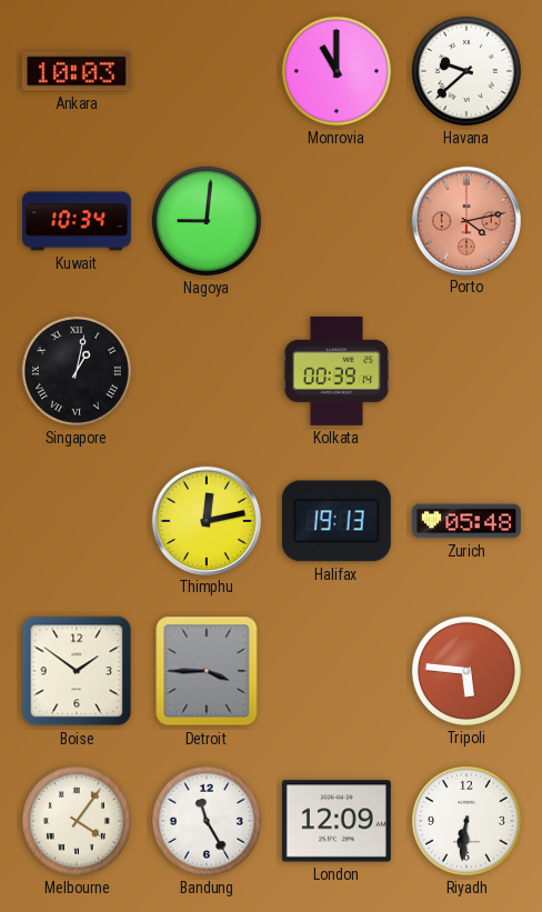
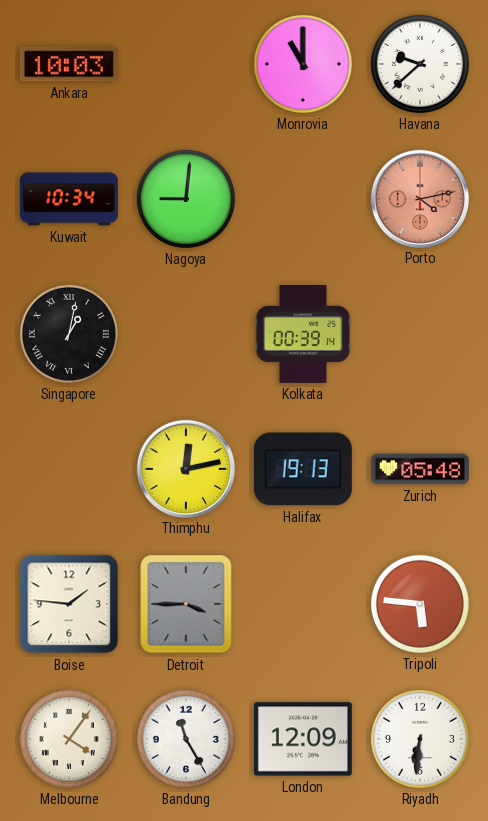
Boise: 1:51 -> 1:46 (69, 604)
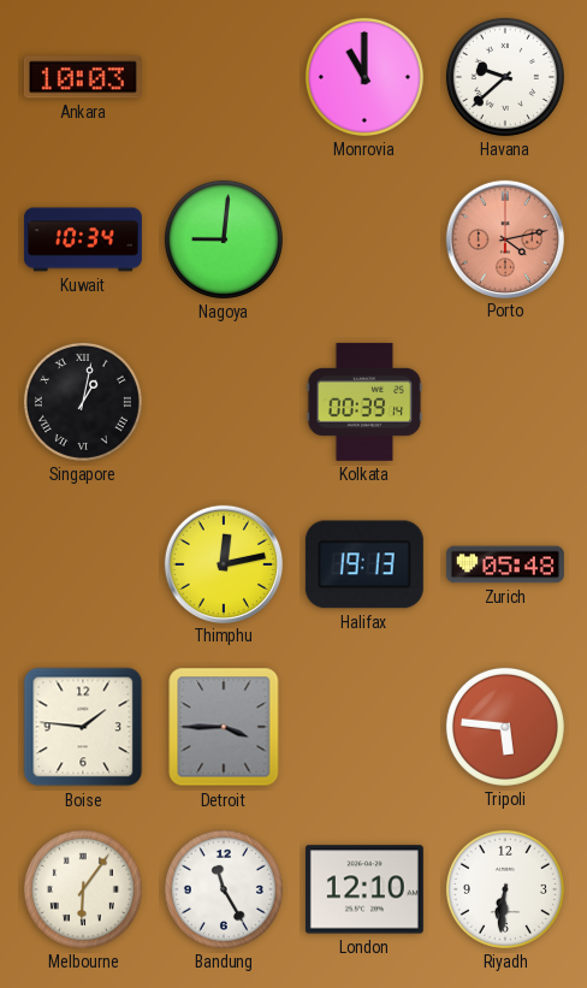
Melbourne: 4:06 -> 6:06 (83, 889)
London: 12:09 -> 12:10 (364, 889)
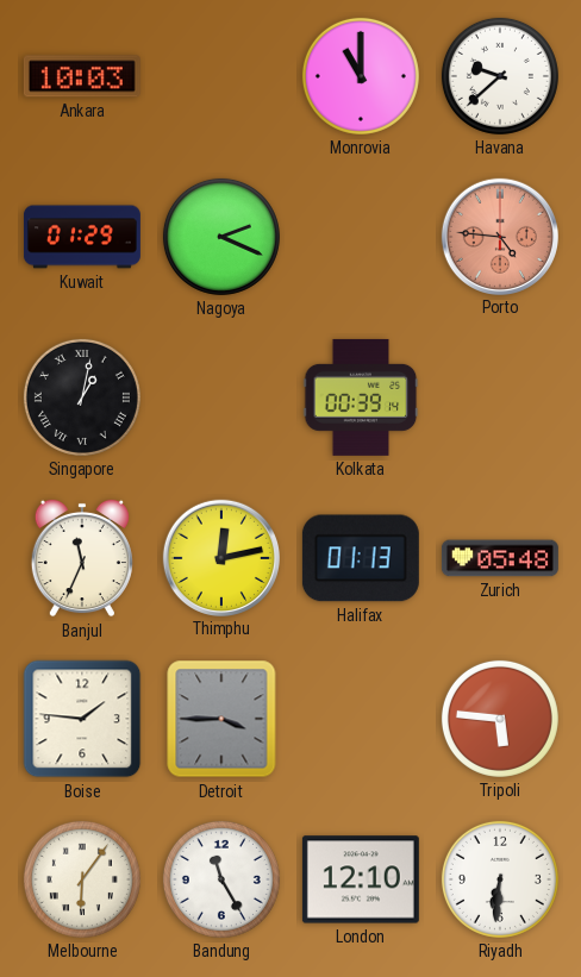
Kuwait: 10:34 -> 01:29 (82, 237)
Nagoya: 9:01 -> 2:19 (221, 237)
Porto: 4:13 -> 4:46 (499, 236)
Banjul: none -> 11:34 (82, 558)
Halifax: 19:13 -> 01:13 (361, 558)
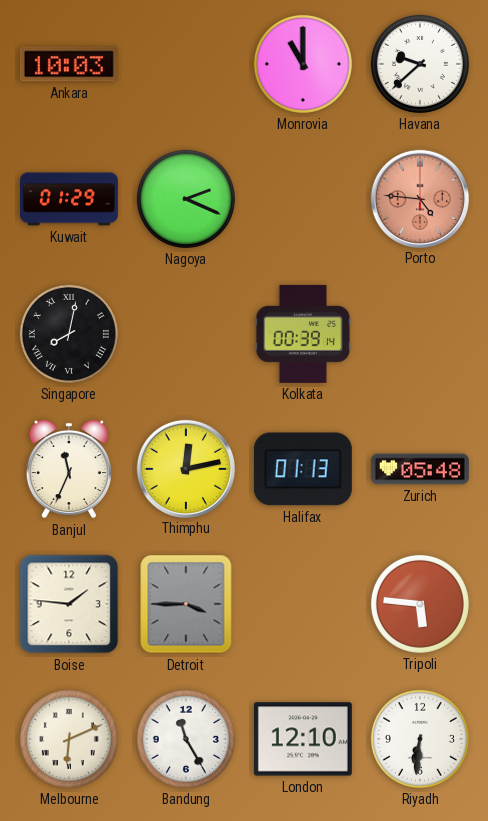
Singapore: 1:02 -> 8:02 (69, 334)
Melbourne: 6:06 -> 6:11 (69, 739)
